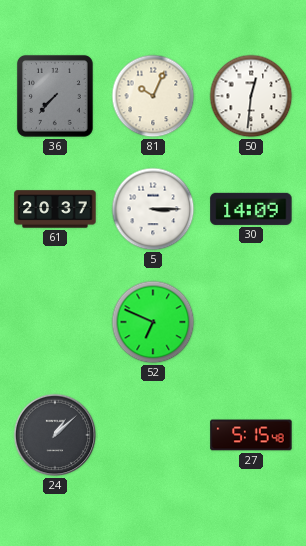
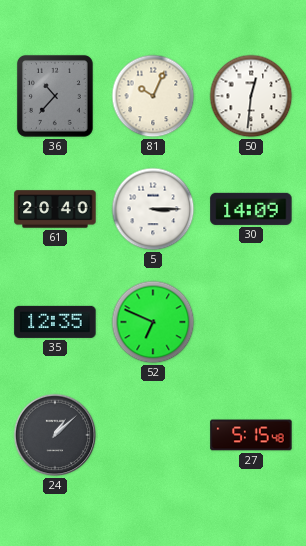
36: 7:37 -> 10:37 (55, 96)
61: 20:37 -> 20:40 (55, 209)
35: none -> 12:35 (55, 322)
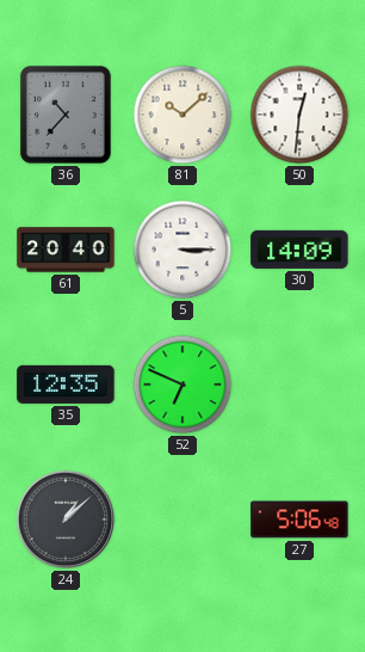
81: 10:04 -> 10:08 (182, 115)
27: 5:15 -> 5:06 (299, 519)
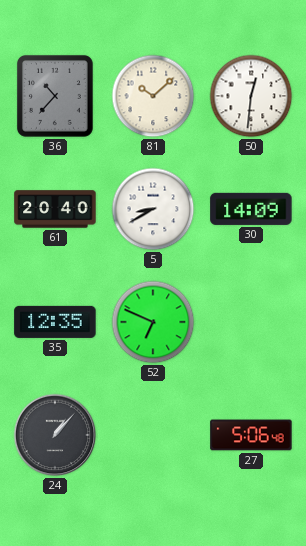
5: 3:15 -> 8:40 (153, 209)
24: 1:08 -> 1:07 (55, 435)
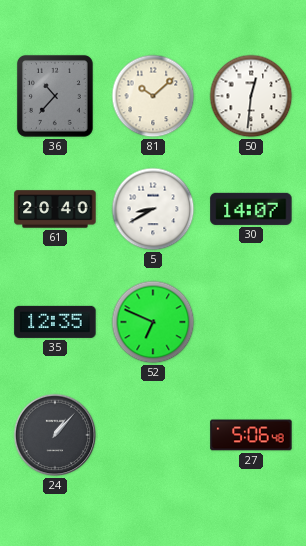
30: 14:09 -> 14:07 (251, 209)
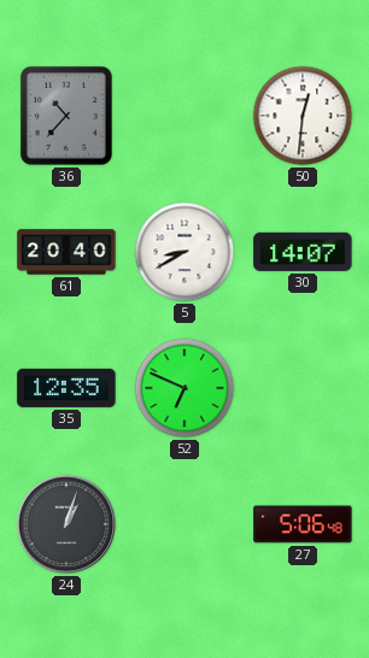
81: 10:08 -> none (153, 96)
24: 1:07 -> 1:03 (66, 524)
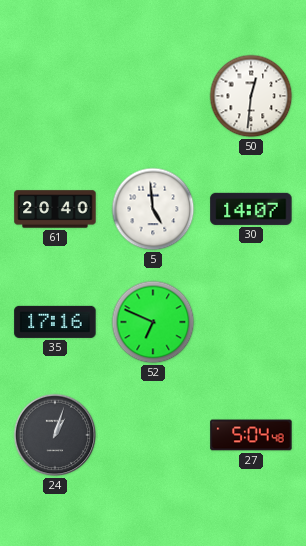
36: 10:37 -> none (66, 116)
5: 8:40 -> 4:59 (153, 209)
35: 12:35 -> 17:16 (55, 322)
27: 5:06 -> 5:04 (251, 435)
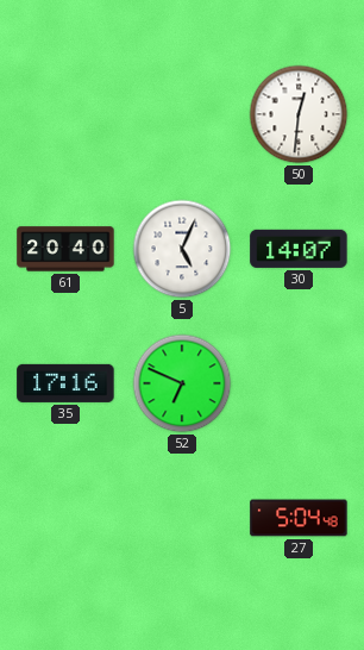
5: 4:59 -> 5:04 (182, 249)
24: 1:03 -> none (55, 435)
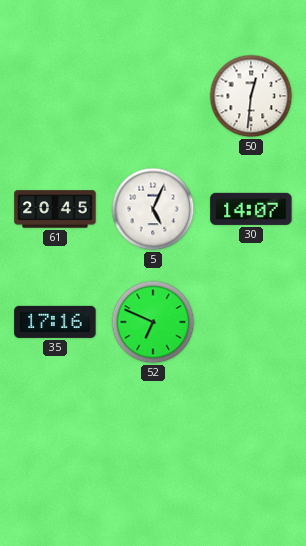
61: 20:40 -> 20:45 (55, 209)
27: 5:04 -> none (299, 518)
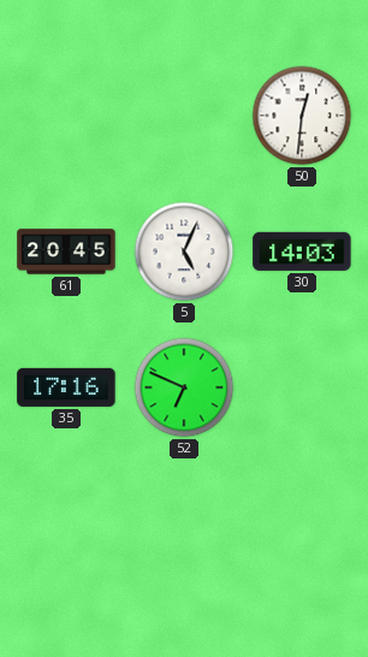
30: 14:07 -> 14:03 (302, 251)
